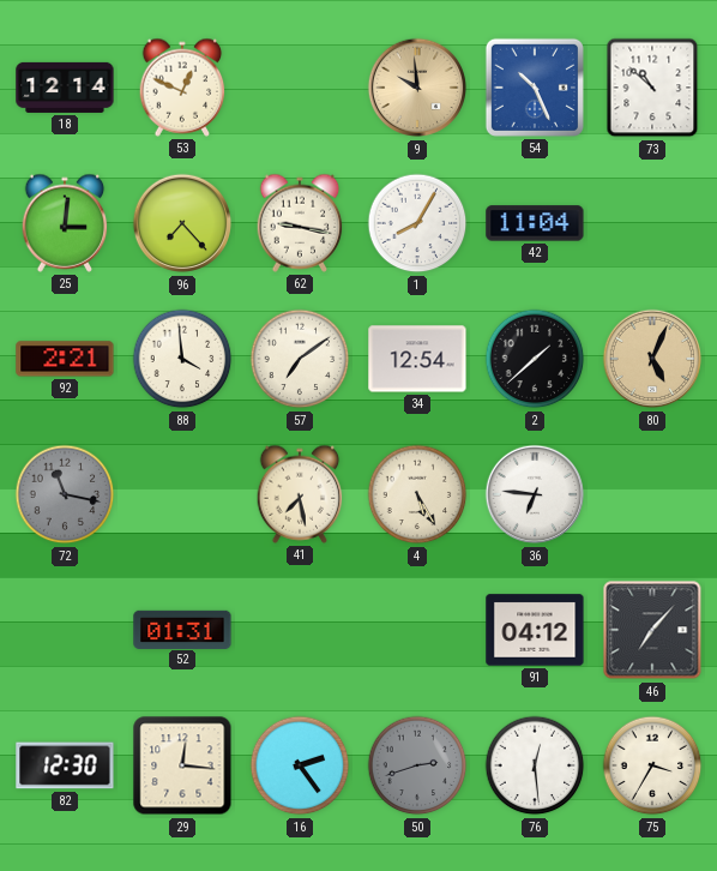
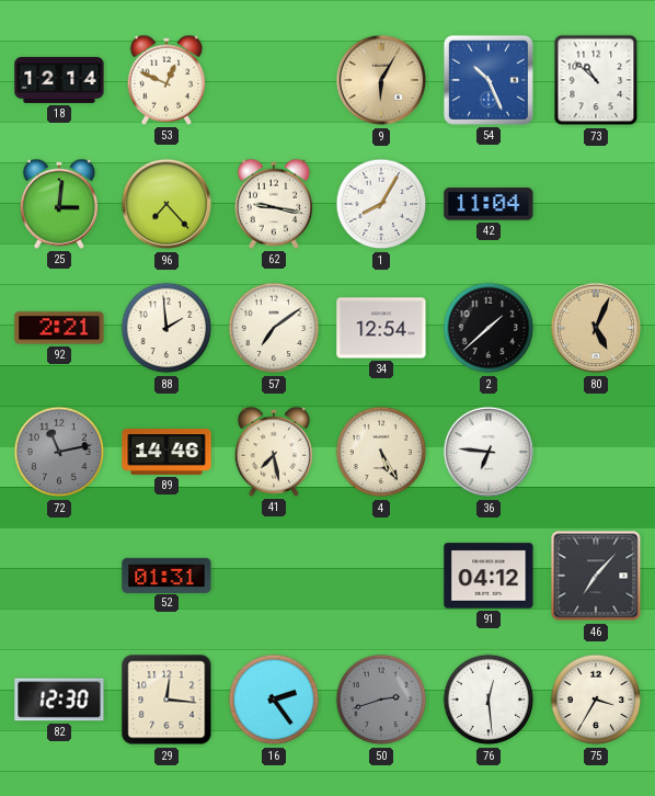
9: 9:59 -> 6:05 (380, 80)
88: 3:59 -> 1:59 (166, 328)
72: 11:17 -> 11:13 (59, 452)
89: none -> 14:46 (166, 453)
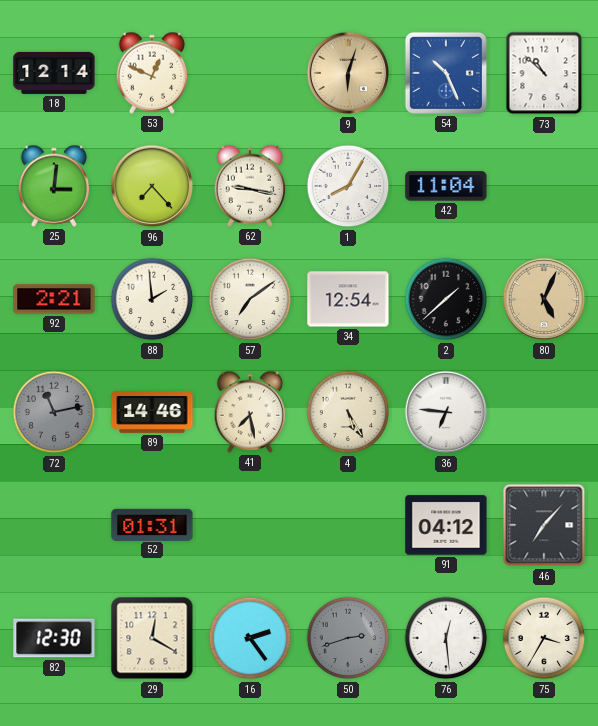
9: 6:05 -> 6:03 (347, 73)
29: 12:16 -> 12:20 (152, 638)
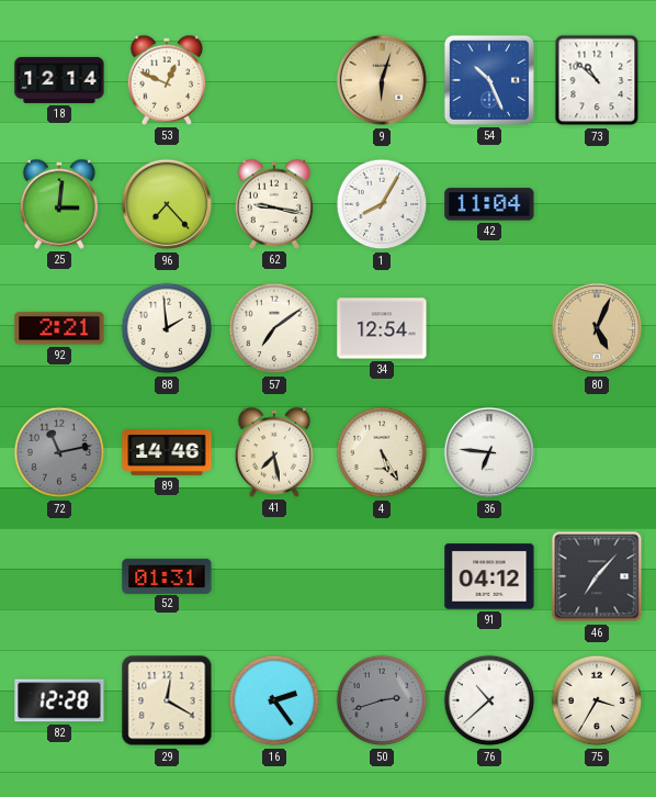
2: 1:38 -> none (446, 299)
82: 12:30 -> 12:28 (59, 700)
76: 12:29 -> 10:38 (489, 700)
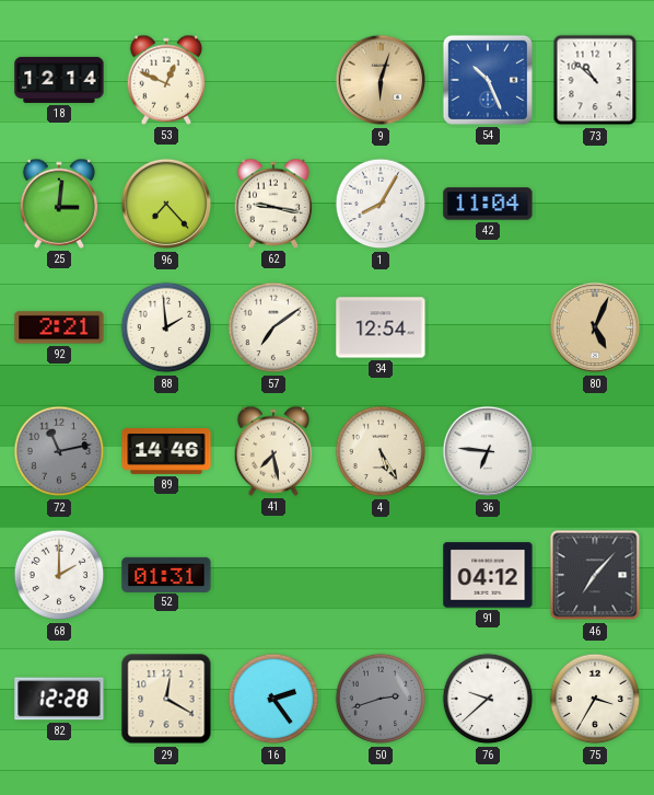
68: none -> 2:00 (59, 575)
76: 10:38 -> 9:38 (488, 699)
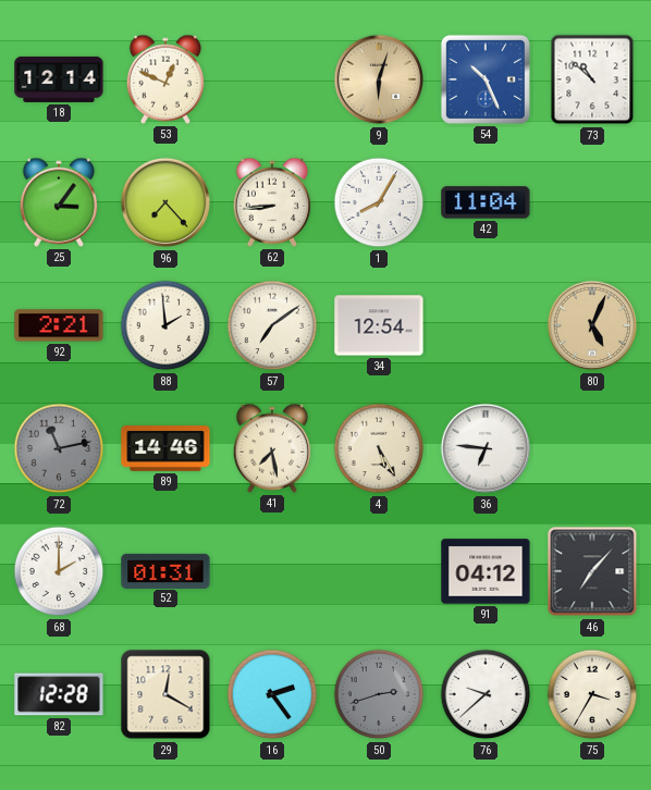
25: 3:01 -> 3:06 (59, 202)
62: 9:17 -> 8:44 (272, 202)
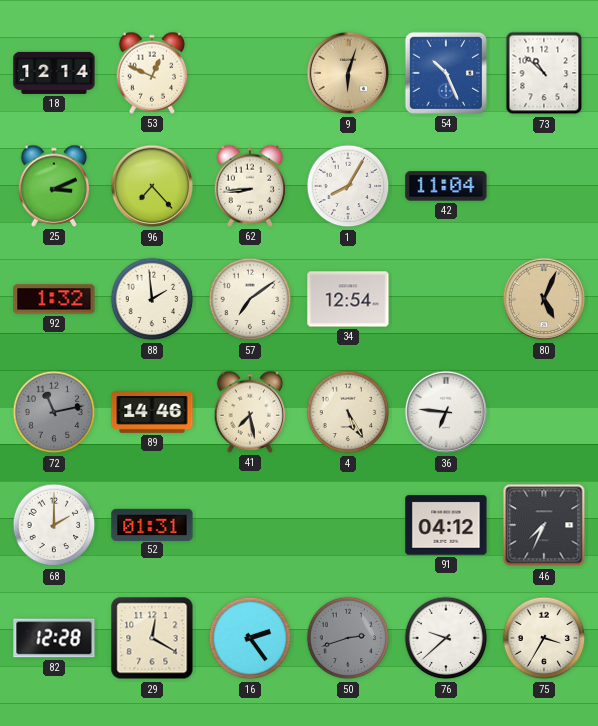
25: 3:06 -> 3:11 (54, 186)
92: 2:21 -> 1:32 (54, 299)
46: 7:07 -> 7:34 (544, 525)
